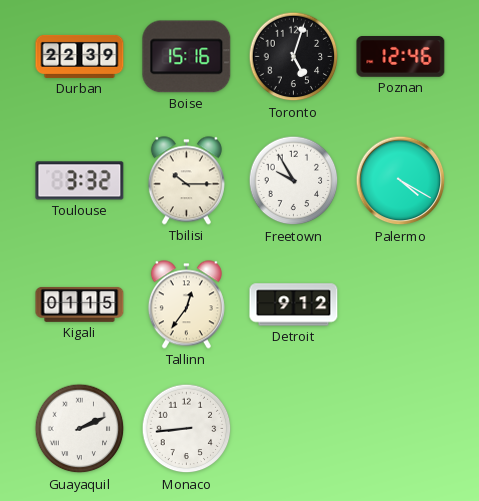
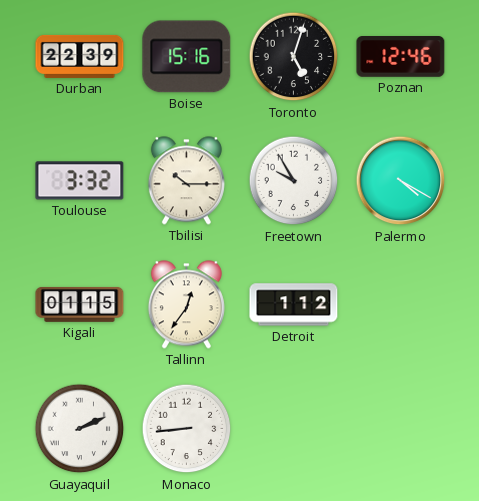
Detroit: 9:12 -> 1:12 (294, 305)
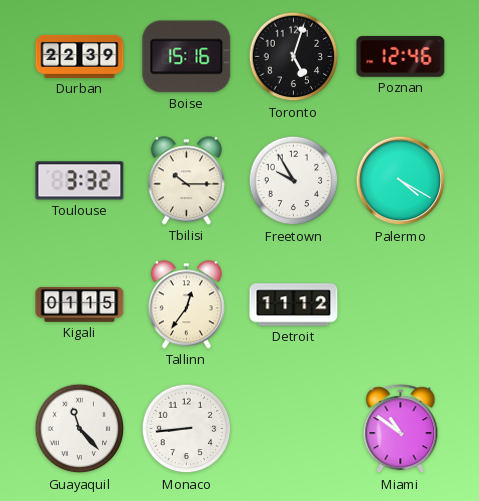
Detroit: 1:12 -> 11:12 (294, 305)
Guayaquil: 2:11 -> 11:23 (80, 429)
Miami: none -> 10:51 (401, 429)
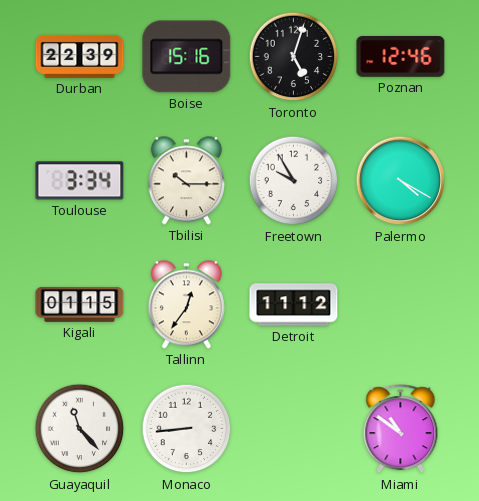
Toulouse: 3:32 -> 3:34 (80, 181)
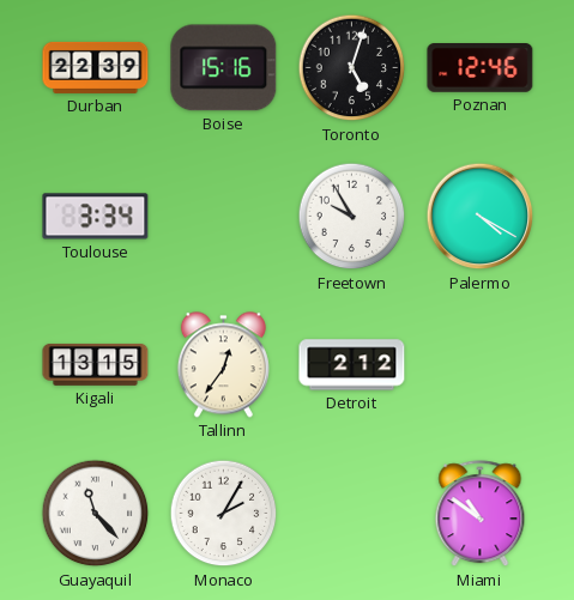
Tbilisi: 10:15 -> none (186, 181)
Kigali: 01:15 -> 13:15 (96, 364)
Detroit: 11:12 -> 2:12 (352, 365)
Monaco: 8:44 -> 2:05 (224, 514)
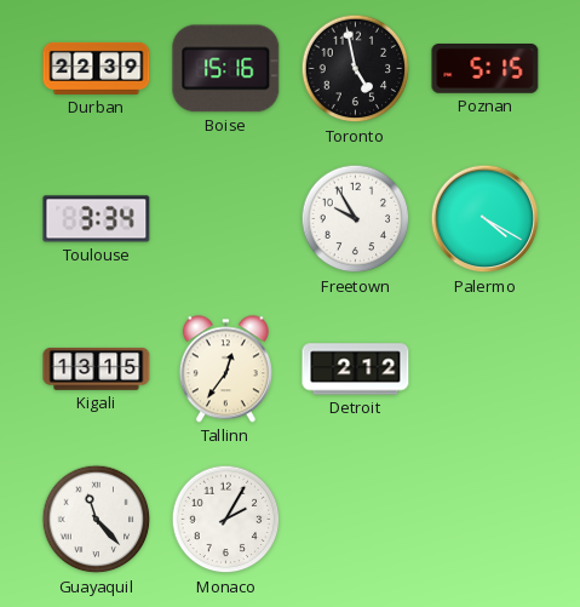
Toronto: 5:03 -> 4:58 (356, 69)
Poznan: 12:46 -> 5:15 (486, 69)
Miami: 10:51 -> none (481, 514)
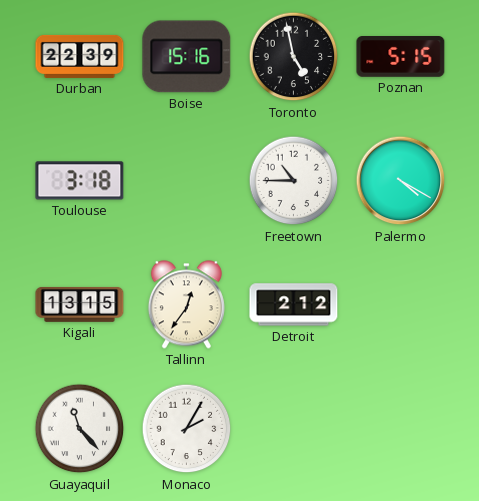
Toulouse: 3:34 -> 3:18 (80, 181)
Freetown: 9:55 -> 10:45 (294, 181)
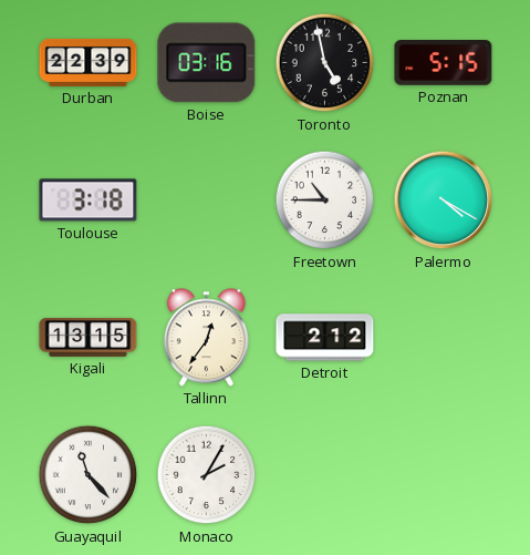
Boise: 15:16 -> 03:16 (207, 63)
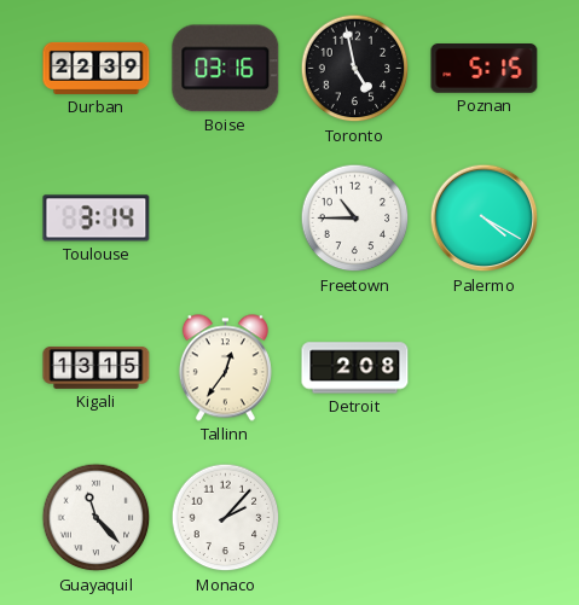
Toulouse: 3:18 -> 3:14 (97, 219)
Detroit: 2:12 -> 2:08 (355, 368)
Monaco: 2:05 -> 2:07 (226, 518)
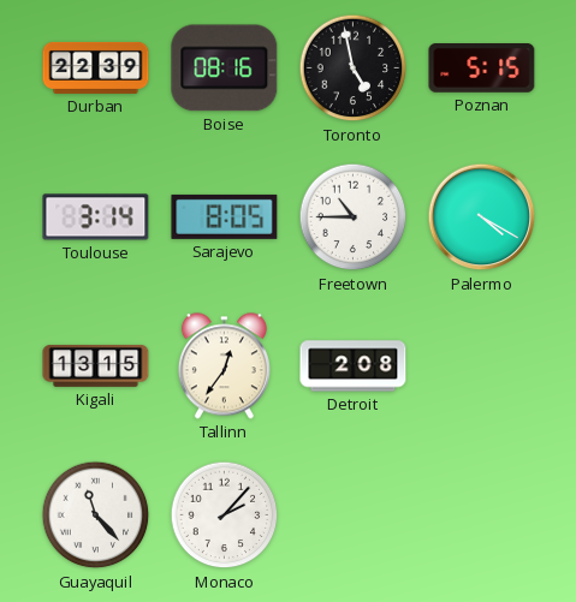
Boise: 03:16 -> 08:16 (225, 68)
Sarajevo: none -> 8:05 (225, 216)
